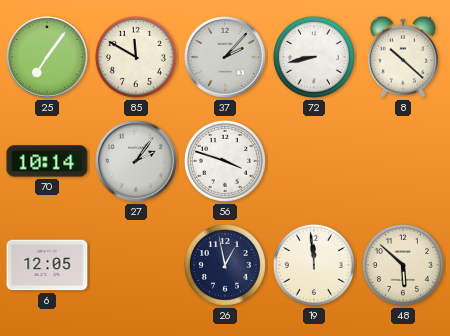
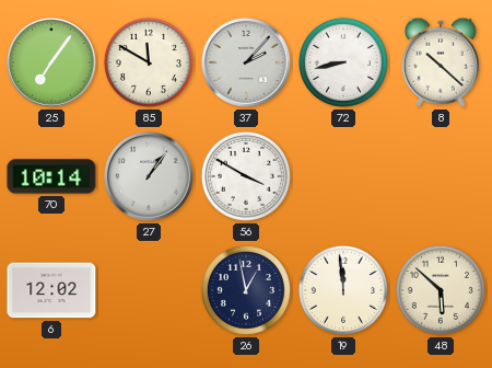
27: 2:06 -> 1:06 (149, 176)
56: 3:48 -> 3:50 (246, 176)
6: 12:05 -> 12:02 (51, 290)
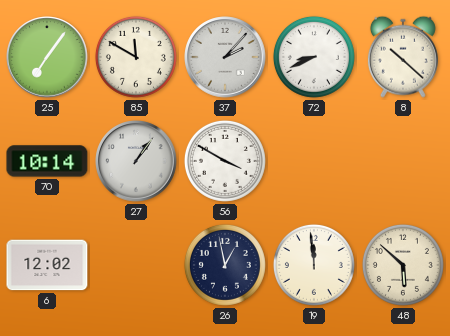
72: 8:43 -> 8:41 (314, 57)
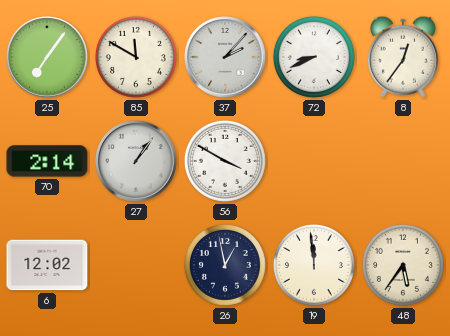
8: 10:22 -> 12:36 (403, 57)
70: 10:14 -> 2:14 (47, 161)
48: 5:52 -> 5:36 (403, 265)
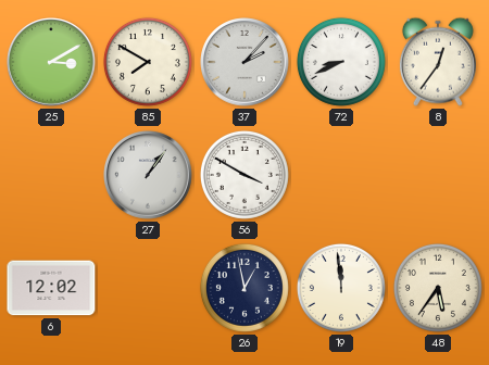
25: 7:06 -> 3:10 (51, 62)
85: 11:50 -> 7:50 (148, 62)
70: 2:14 -> none (47, 161)
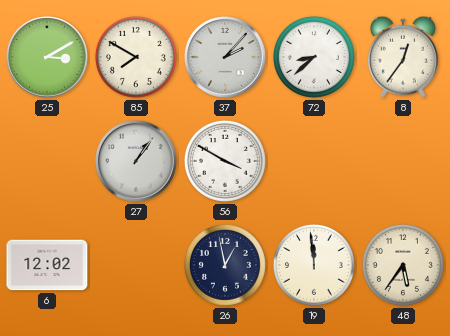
72: 8:41 -> 8:38 (314, 57)
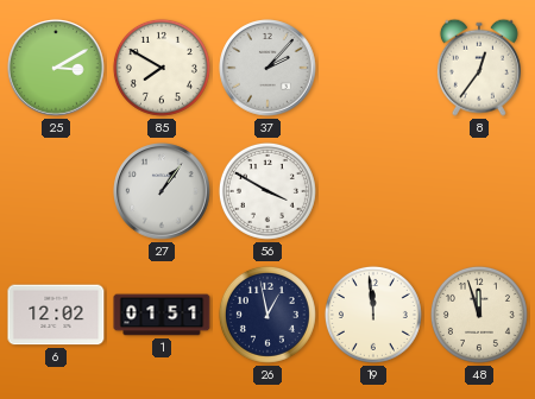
72: 8:38 -> none (314, 57)
1: none -> 01:51 (162, 315)
48: 5:36 -> 11:57 (479, 315)
